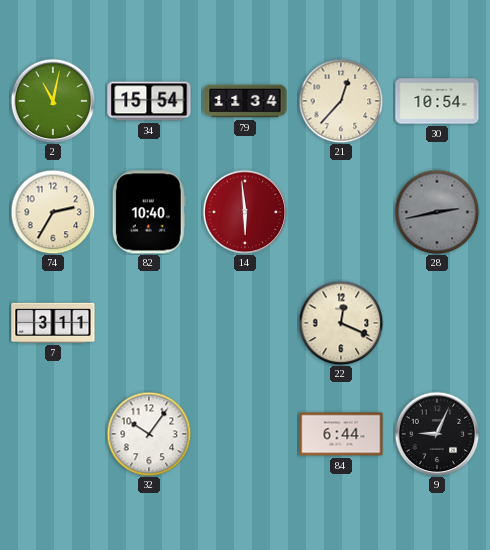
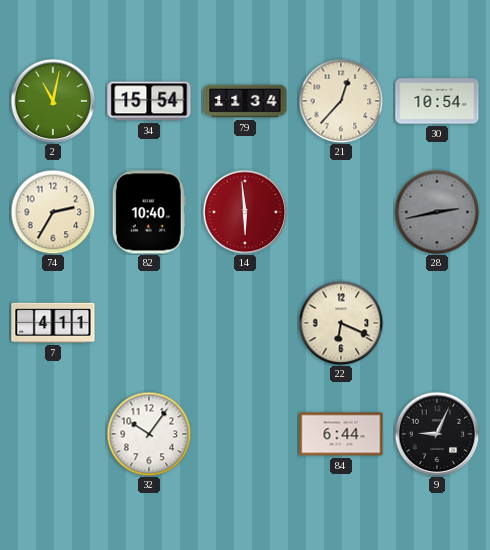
7: 3:11 -> 4:11 (53, 323)
22: 12:19 -> 6:19 (341, 323)
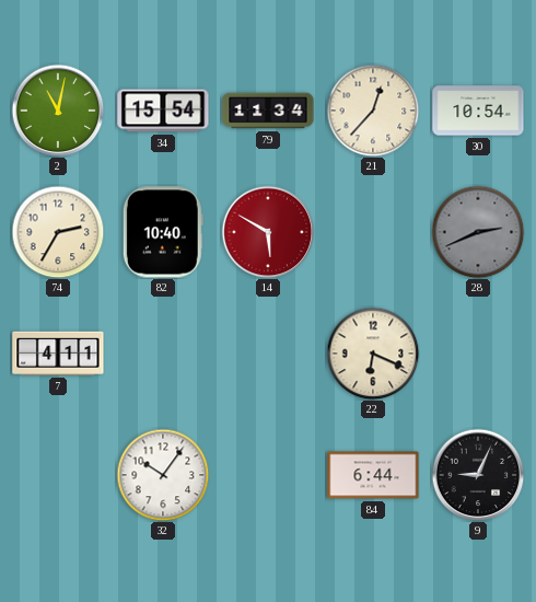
14: 5:59 -> 5:50 (268, 232)
28: 2:43 -> 2:41 (478, 232)
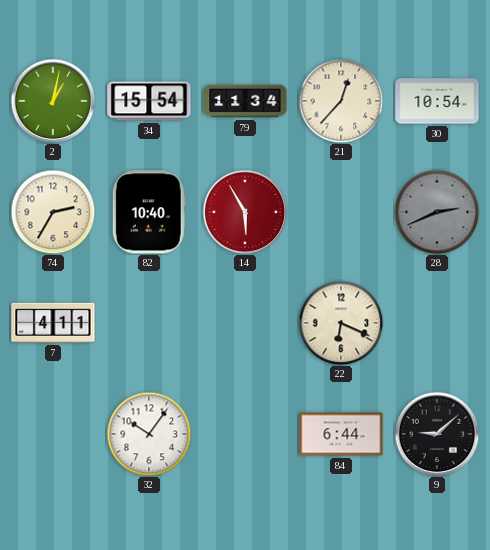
2: 11:02 -> 1:02 (53, 101)
14: 5:50 -> 5:55 (245, 212)
9: 9:04 -> 9:08 (437, 434)
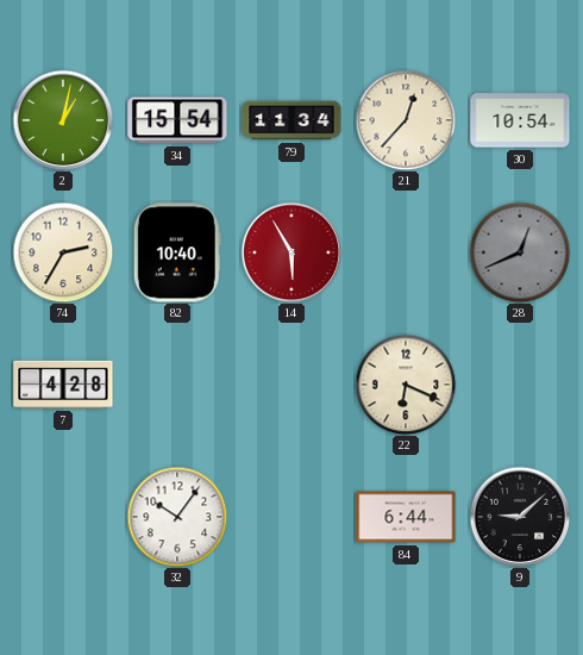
28: 2:41 -> 12:41 (520, 252)
7: 4:11 -> 4:28 (63, 385)
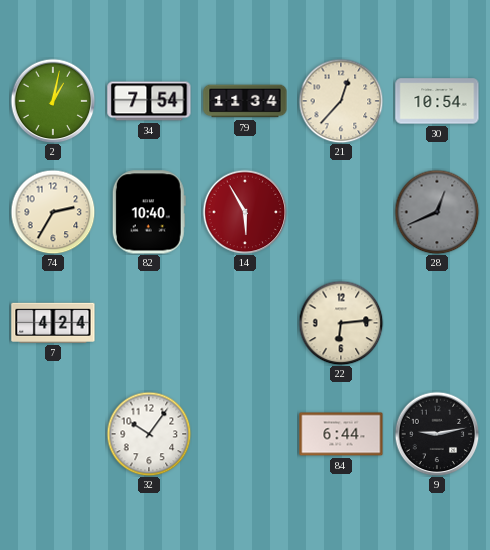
34: 15:54 -> 7:54 (149, 101)
7: 4:28 -> 4:24 (53, 323)
22: 6:19 -> 6:14 (341, 323)
9: 9:08 -> 9:13 (437, 434)
